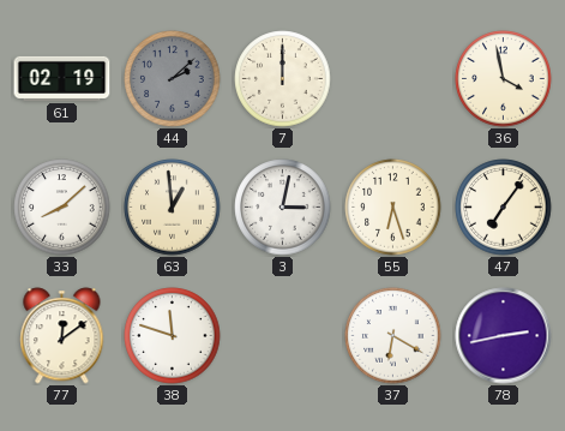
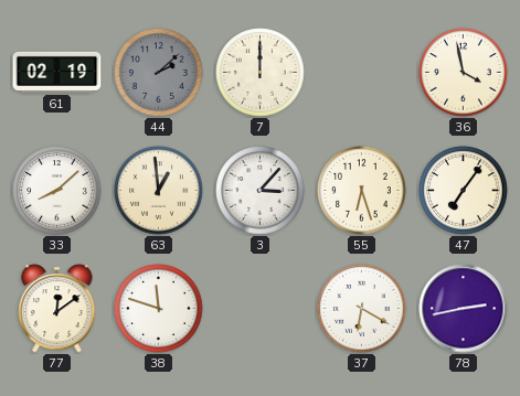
3: 3:02 -> 3:07 (261, 191)
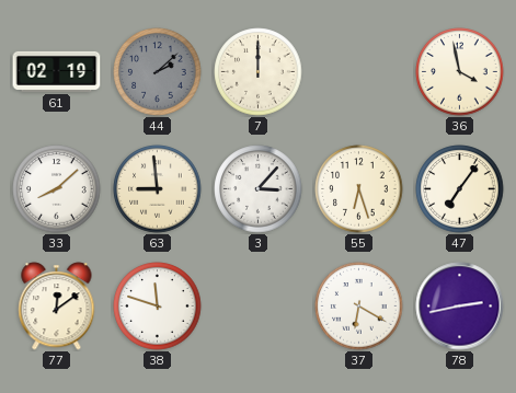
63: 12:59 -> 8:59 (158, 189)
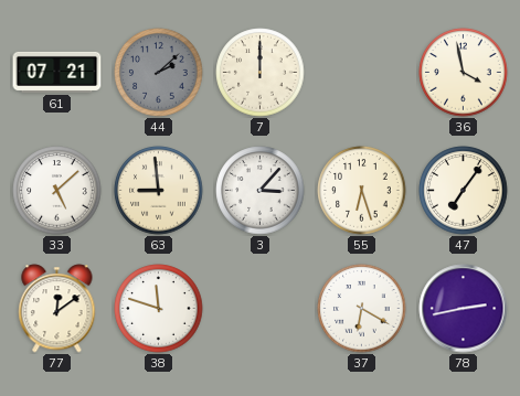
61: 02:19 -> 07:21 (57, 72)
33: 8:08 -> 5:08 (57, 191)
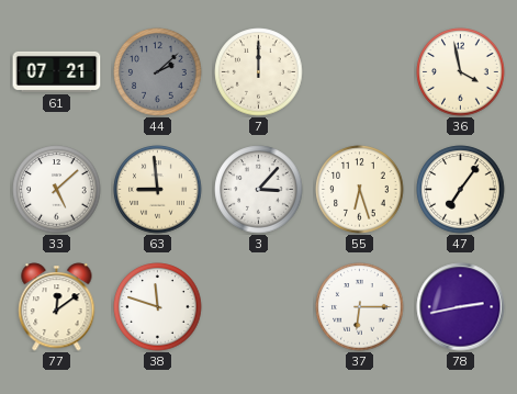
37: 6:20 -> 6:15 (360, 307)
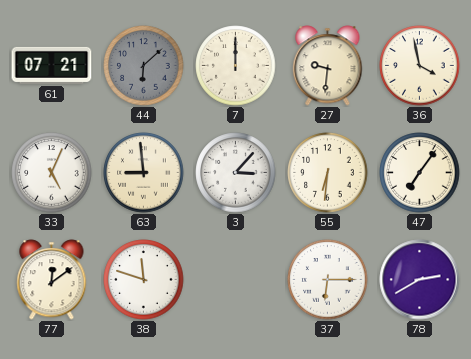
44: 2:08 -> 6:08 (144, 66)
27: none -> 9:31 (328, 66)
33: 5:08 -> 5:04 (52, 173)
55: 6:27 -> 6:31 (328, 173)
78: 2:43 -> 2:40 (420, 280)
